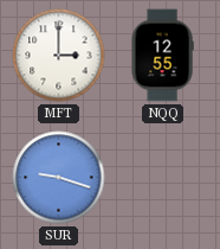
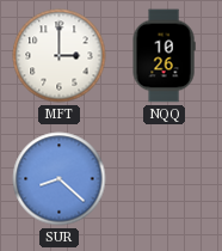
NQQ: 12:55 -> 10:26 (164, 56)
SUR: 9:18 -> 8:22 (60, 179)
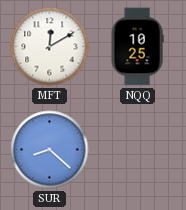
MFT: 3:00 -> 12:10 (50, 47)
NQQ: 10:26 -> 10:25 (137, 47)
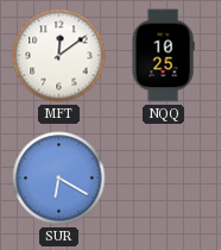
MFT: 12:10 -> 12:09 (59, 56)
SUR: 8:22 -> 6:20 (59, 179)
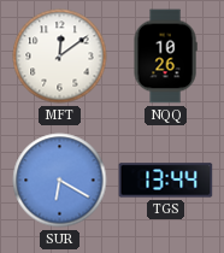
NQQ: 10:25 -> 10:26 (165, 57)
TGS: none -> 13:44 (166, 181)
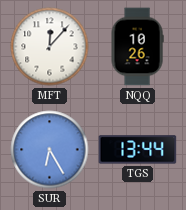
MFT: 12:09 -> 12:07 (50, 47)
SUR: 6:20 -> 6:25 (50, 150)
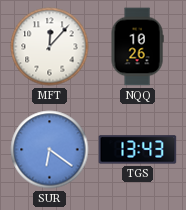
SUR: 6:25 -> 6:21 (50, 150)
TGS: 13:44 -> 13:43 (138, 150)
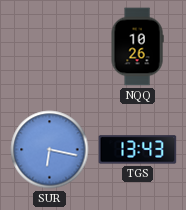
MFT: 12:07 -> none (50, 47)
SUR: 6:21 -> 6:17 (50, 150)
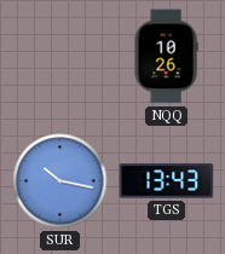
SUR: 6:17 -> 10:17 (60, 181)
